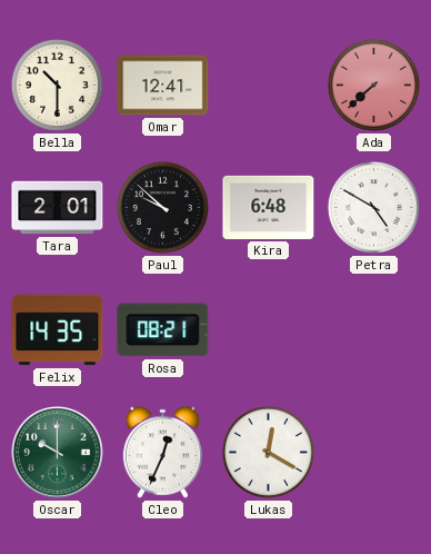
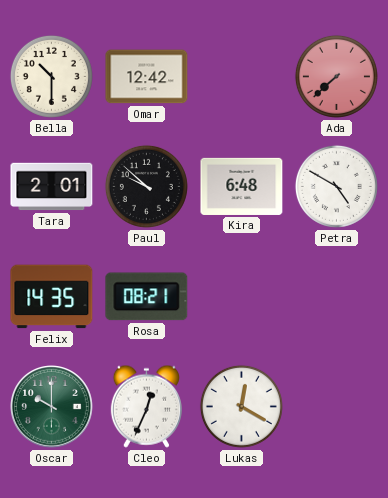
Omar: 12:41 -> 12:42 (147, 77)
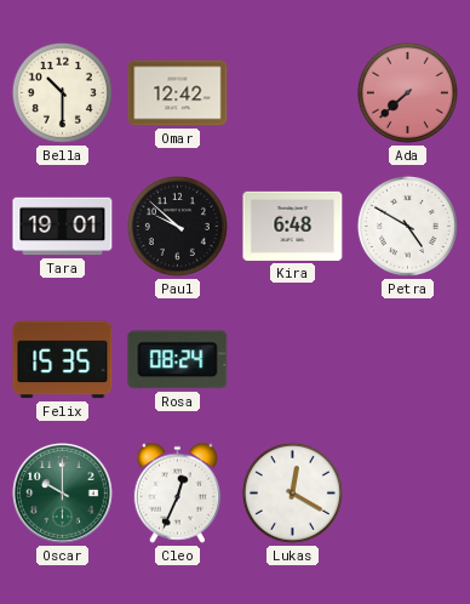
Tara: 2:01 -> 19:01 (63, 227)
Felix: 14:35 -> 15:35 (63, 360)
Rosa: 08:21 -> 08:24 (178, 360)
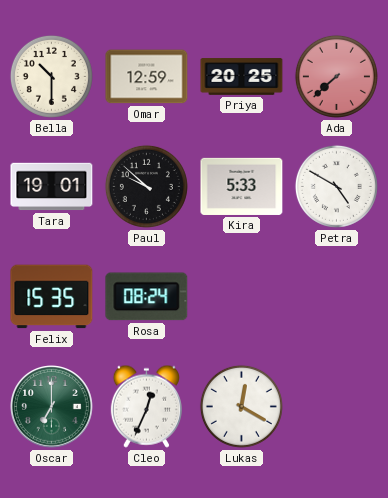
Omar: 12:42 -> 12:59 (147, 77)
Priya: none -> 20:25 (242, 77)
Kira: 6:48 -> 5:33 (242, 186)
Oscar: 10:00 -> 7:00 (52, 407)
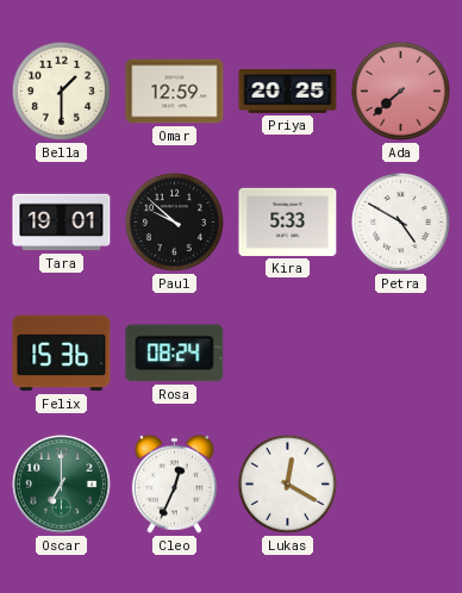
Bella: 10:30 -> 1:30 (61, 90)
Felix: 15:35 -> 15:36 (62, 354)
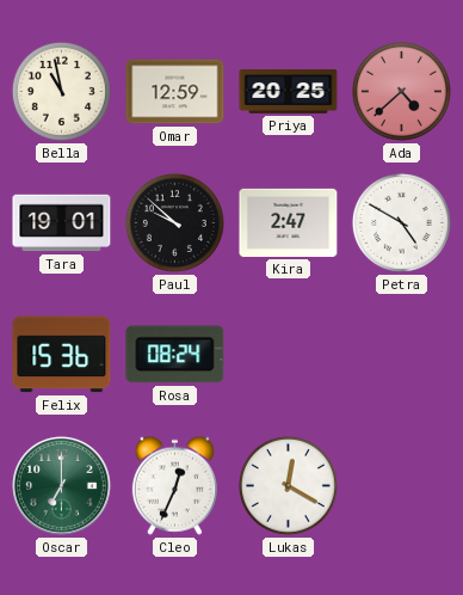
Bella: 1:30 -> 10:58 (61, 91)
Ada: 7:38 -> 4:38 (401, 91)
Kira: 5:33 -> 2:47 (289, 222)
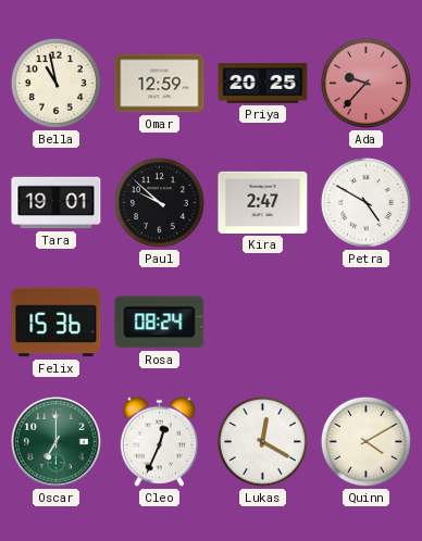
Ada: 4:38 -> 9:37 (365, 83)
Quinn: none -> 4:10 (365, 441)
